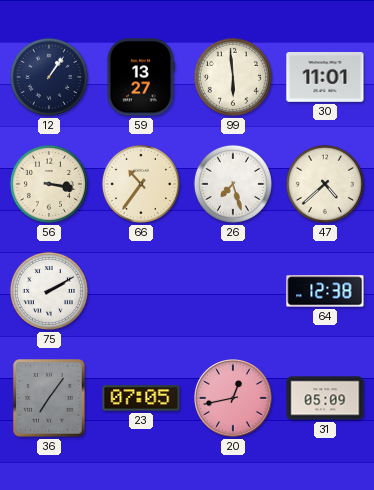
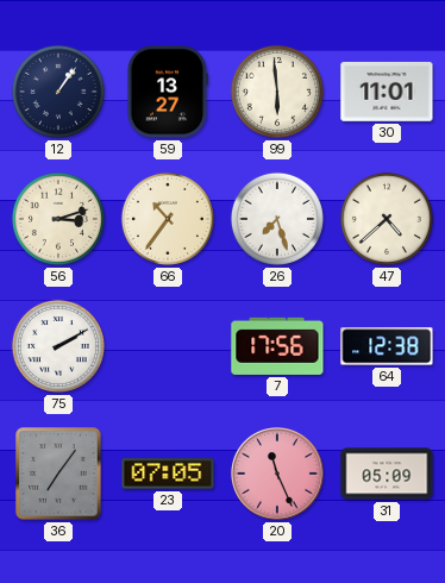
56: 3:17 -> 3:12 (58, 219)
7: none -> 17:56 (277, 346)
20: 12:43 -> 11:26 (277, 474)
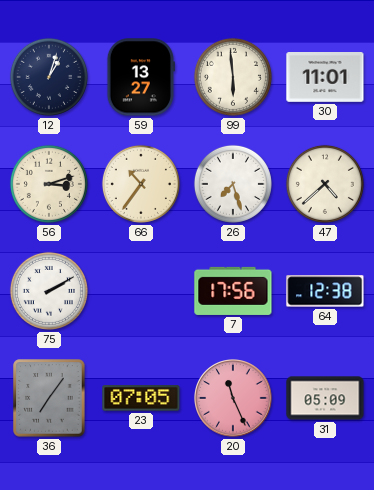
12: 1:06 -> 1:03 (49, 77)
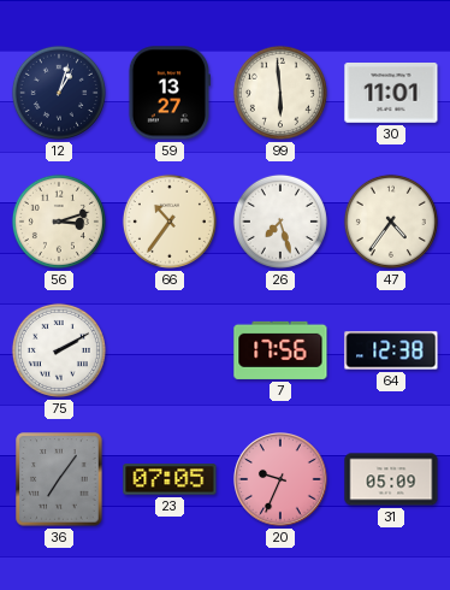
47: 4:38 -> 4:36 (391, 222)
20: 11:26 -> 9:34 (280, 479)
